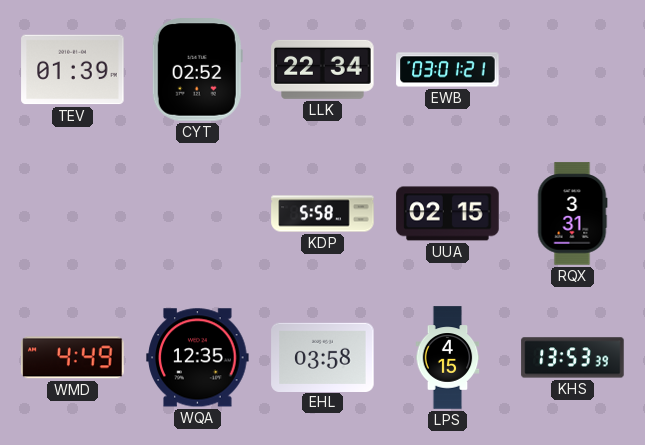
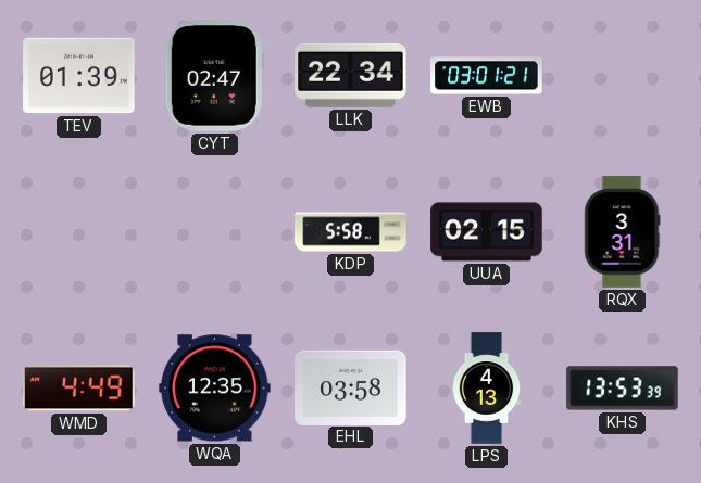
CYT: 02:52 -> 02:47 (214, 76)
LPS: 4:15 -> 4:13 (487, 389)
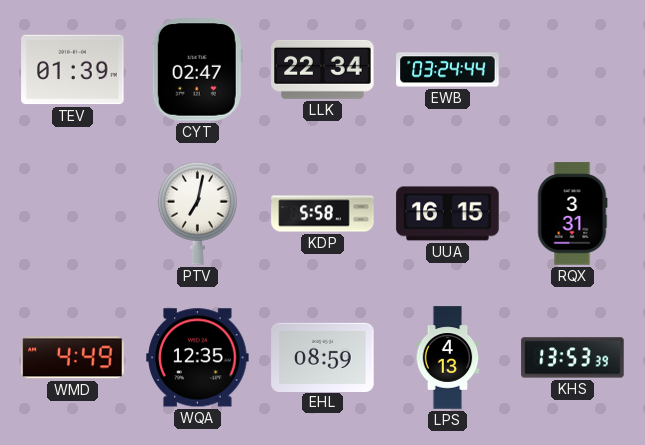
EWB: 03:01 -> 03:24 (448, 70)
PTV: none -> 7:02 (197, 213)
UUA: 02:15 -> 16:15 (448, 214)
EHL: 03:58 -> 08:59 (323, 357)
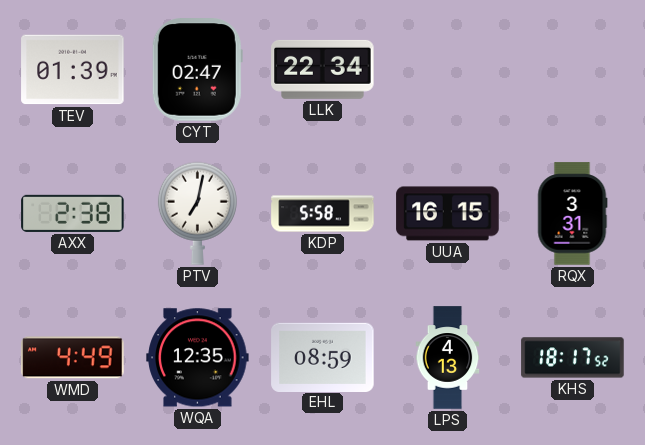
EWB: 03:24 -> none (448, 70)
AXX: none -> 2:38 (73, 213)
KHS: 13:53 -> 18:17 (573, 358)
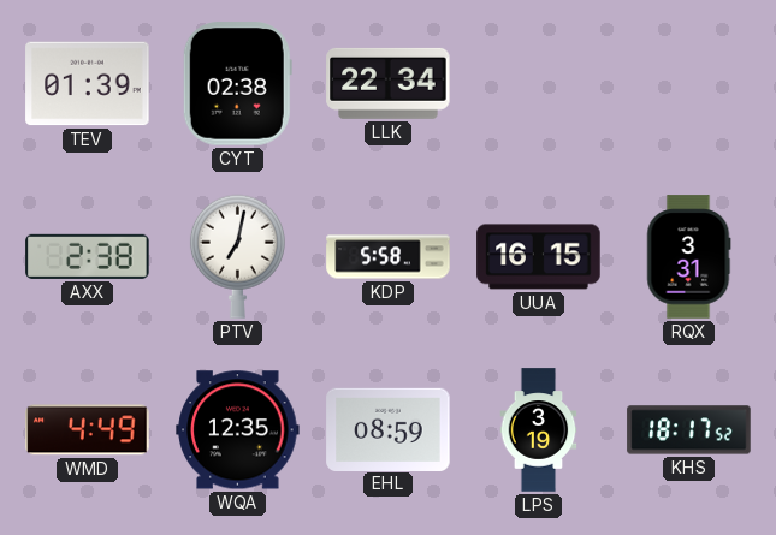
CYT: 02:47 -> 02:38 (237, 84)
LPS: 4:13 -> 3:19 (539, 430)
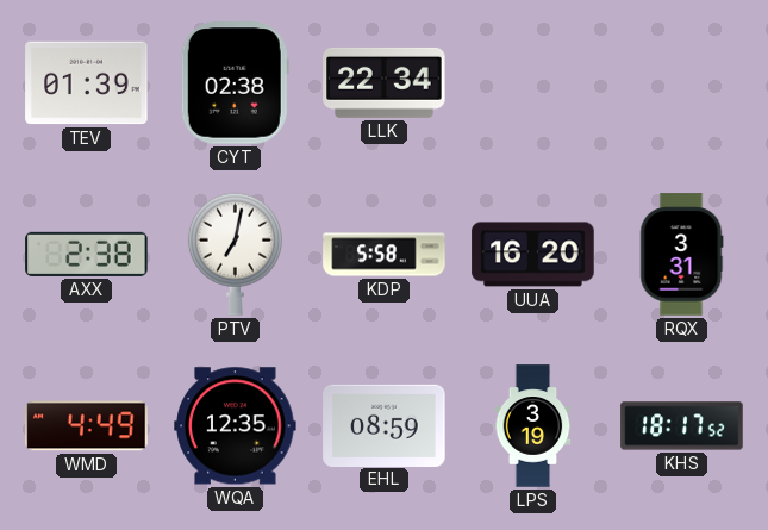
UUA: 16:15 -> 16:20 (533, 255)
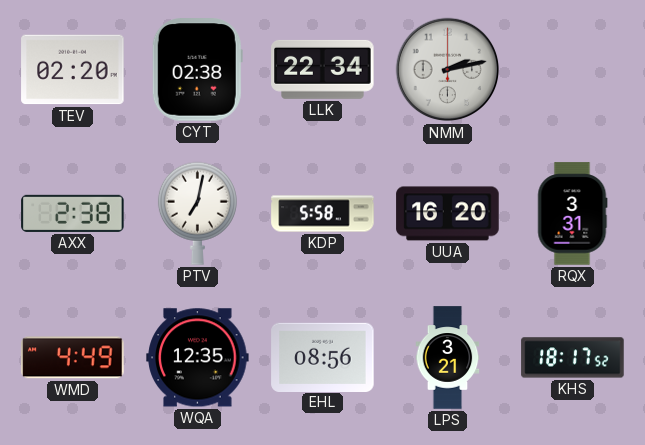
TEV: 01:39 -> 02:20 (73, 70)
NMM: none -> 2:13 (448, 70)
EHL: 08:59 -> 08:56 (323, 357)
LPS: 3:19 -> 3:21 (448, 358)
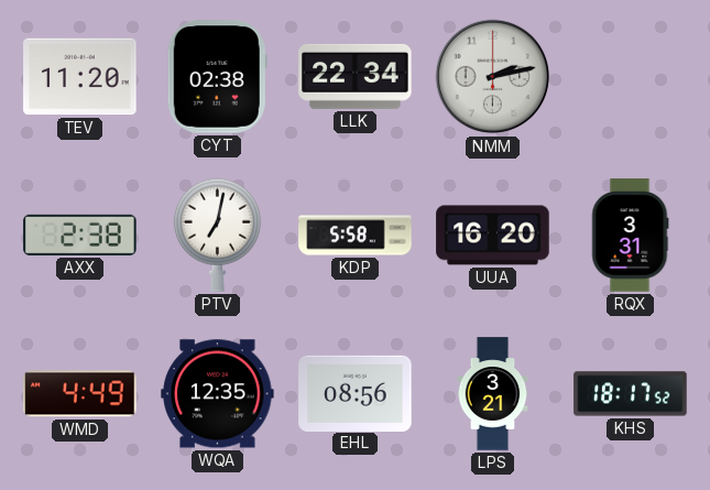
TEV: 02:20 -> 11:20 (80, 77)
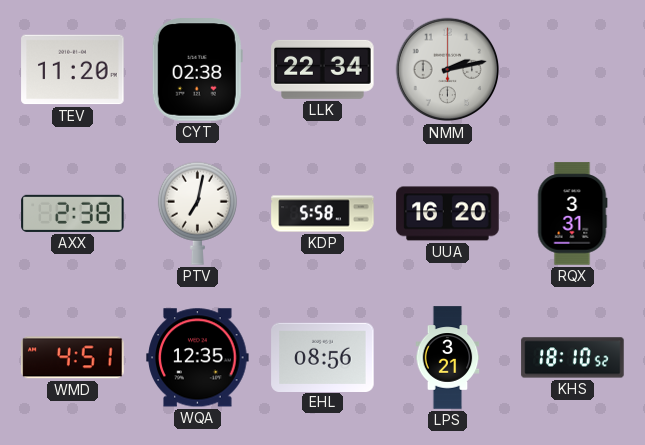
WMD: 4:49 -> 4:51 (73, 358)
KHS: 18:17 -> 18:10 (573, 358)
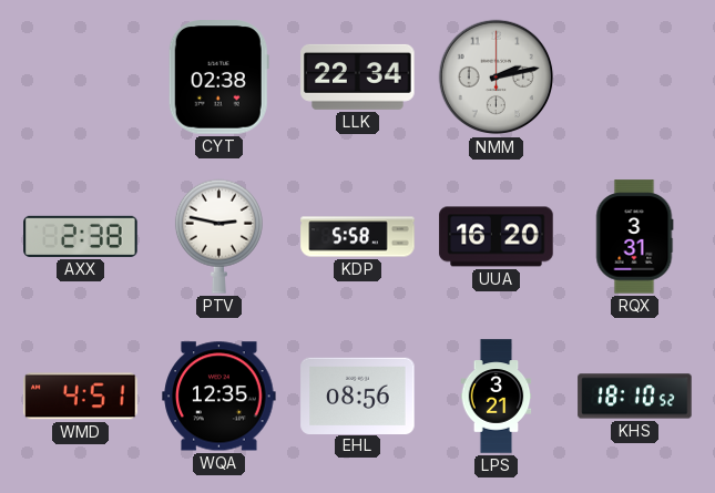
TEV: 11:20 -> none (73, 70)
PTV: 7:02 -> 2:47 (218, 236)
